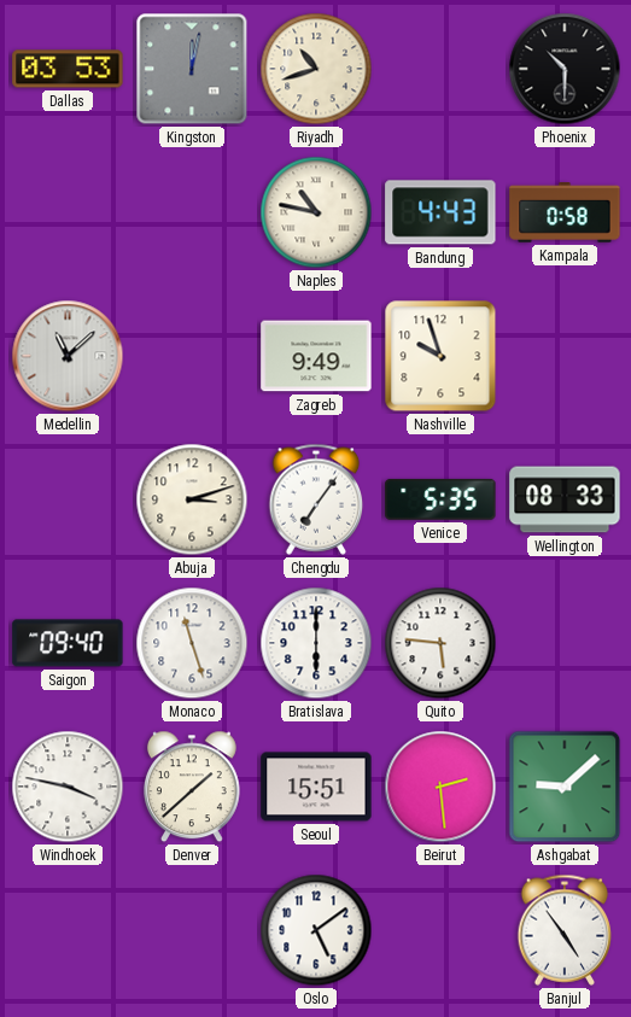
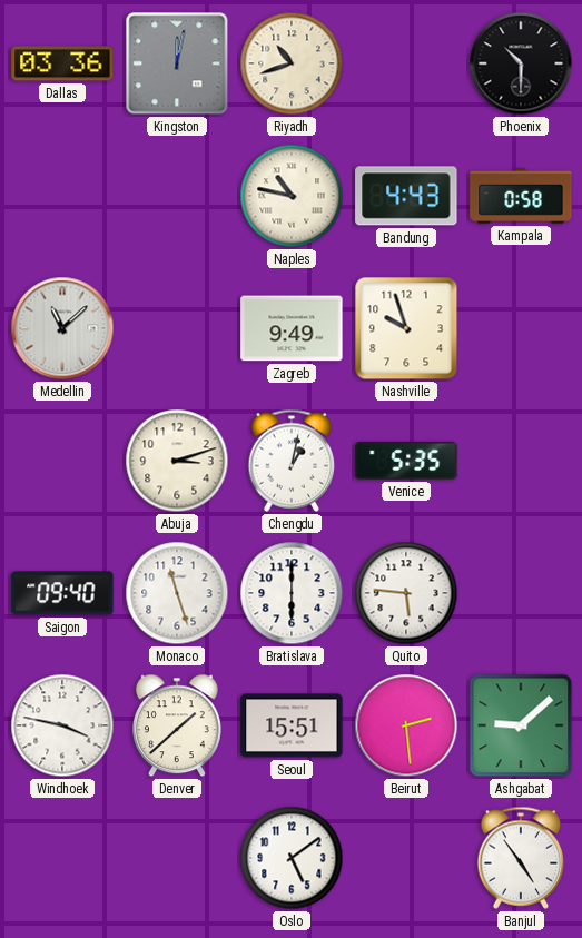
Dallas: 03:53 -> 03:36 (62, 63)
Chengdu: 7:06 -> 1:02 (292, 461)
Wellington: 08:33 -> none (565, 499)
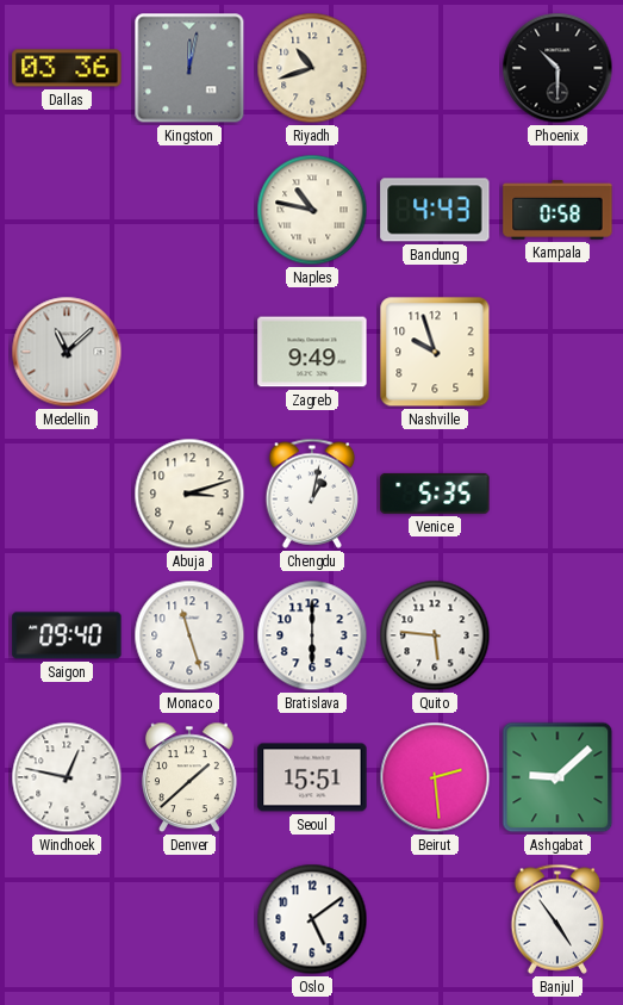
Windhoek: 3:47 -> 12:47 (67, 777)
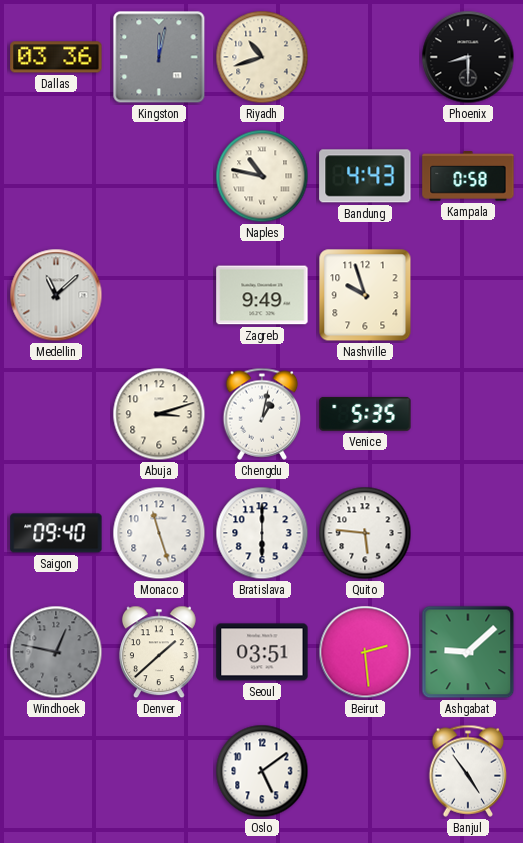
Phoenix: 10:30 -> 8:30 (468, 57)
Windhoek dial: white -> grey (56, 652)
Seoul: 15:51 -> 03:51 (262, 652)
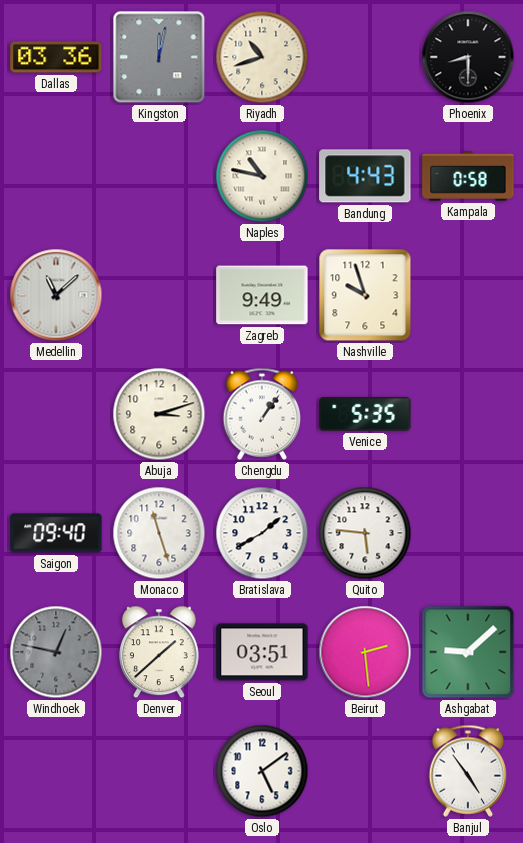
Chengdu: 1:02 -> 1:06 (262, 414)
Bratislava: 6:00 -> 1:40 (262, 533)
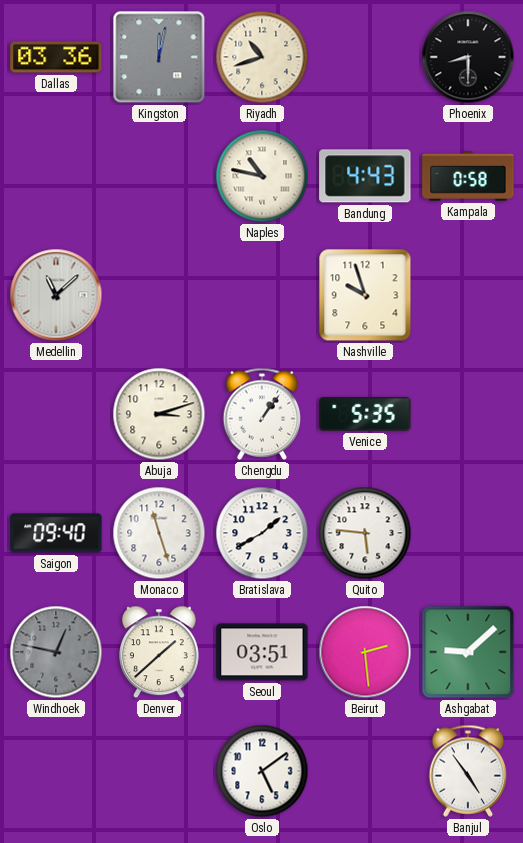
Zagreb: 9:49 -> none (262, 295)
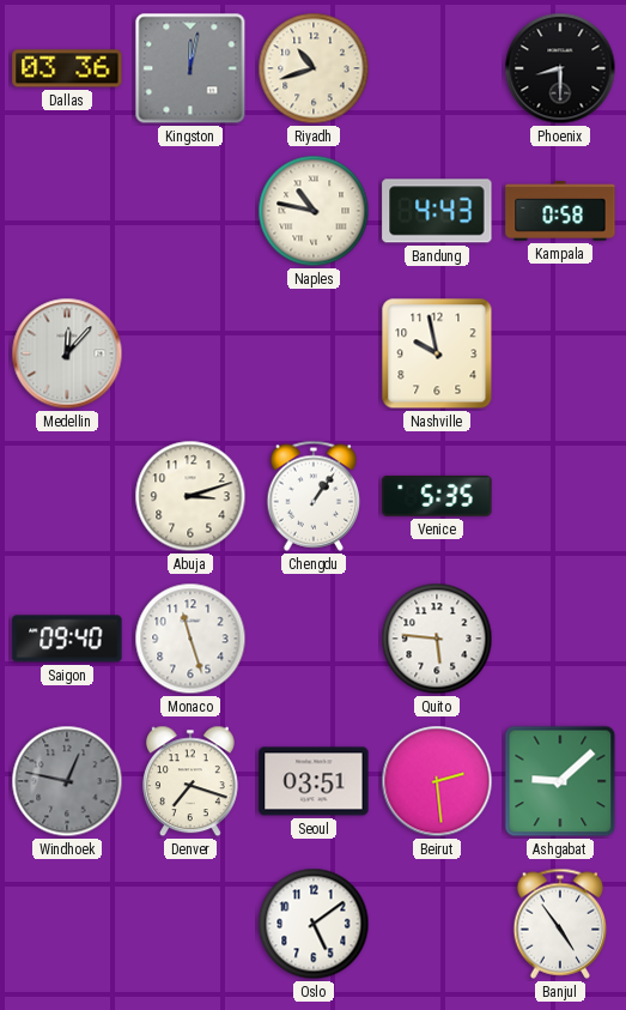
Medellin: 11:08 -> 12:07 (67, 353)
Nashville: 9:57 -> 9:58 (437, 353)
Bratislava: 1:40 -> none (262, 533)
Denver: 1:38 -> 7:18 (190, 781)
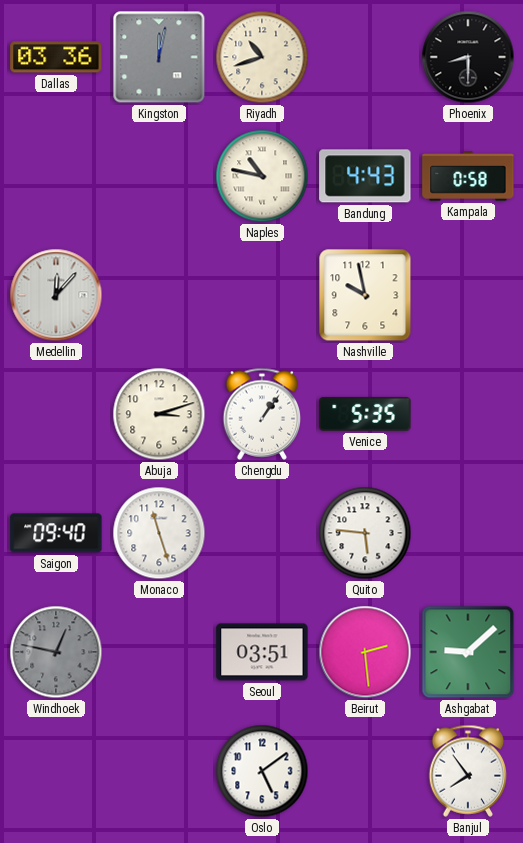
Denver: 7:18 -> none (190, 781)
Banjul: 4:54 -> 7:54 (468, 771)
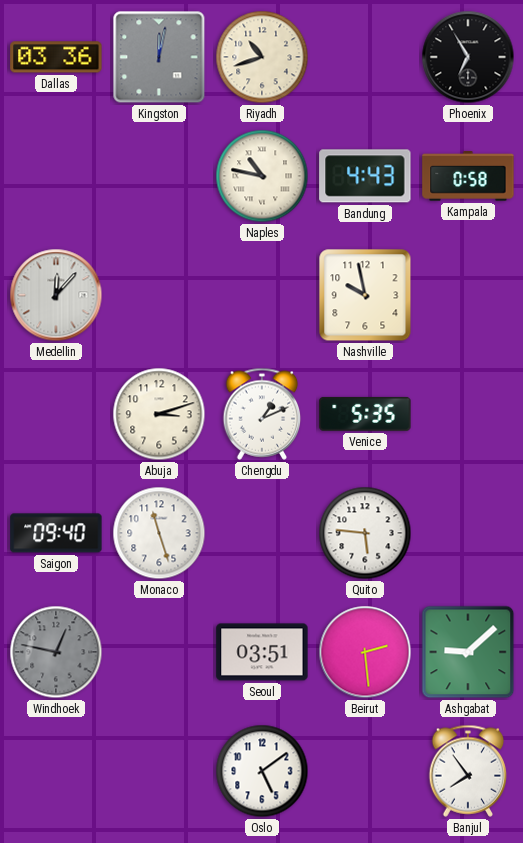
Phoenix: 8:30 -> 6:55 (468, 57)
Chengdu: 1:06 -> 1:11 (262, 414)
